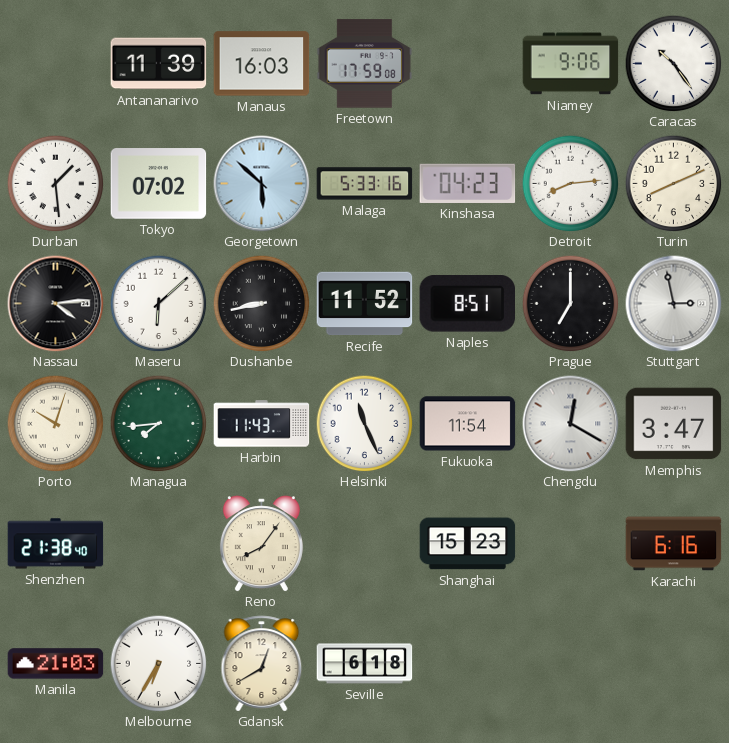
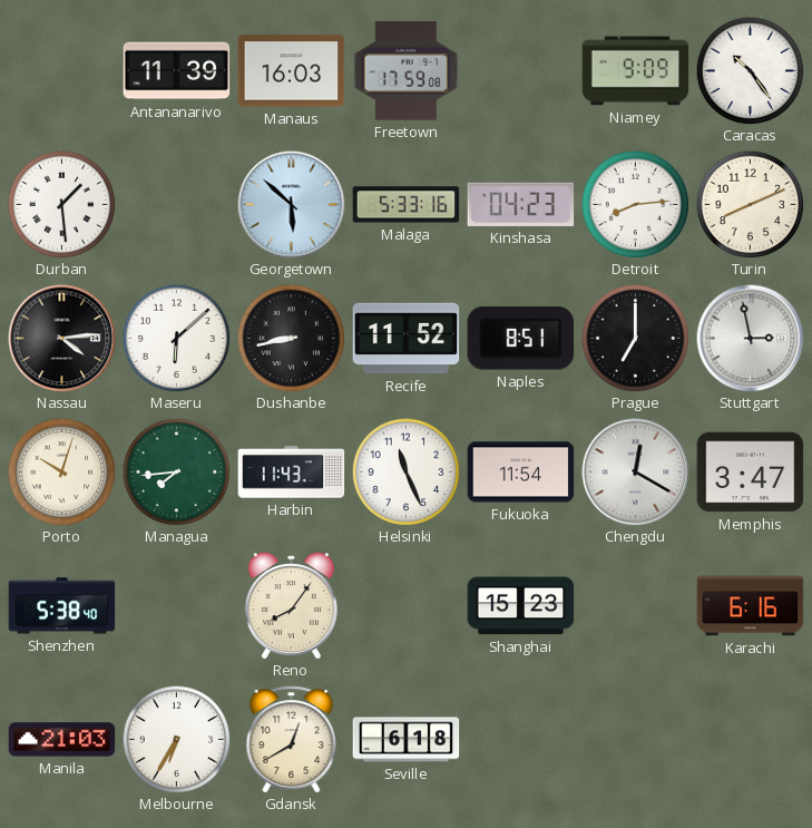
Niamey: 9:06 -> 9:09 (636, 71)
Tokyo: 07:02 -> none (159, 184)
Shenzhen: 21:38 -> 5:38 (62, 606)
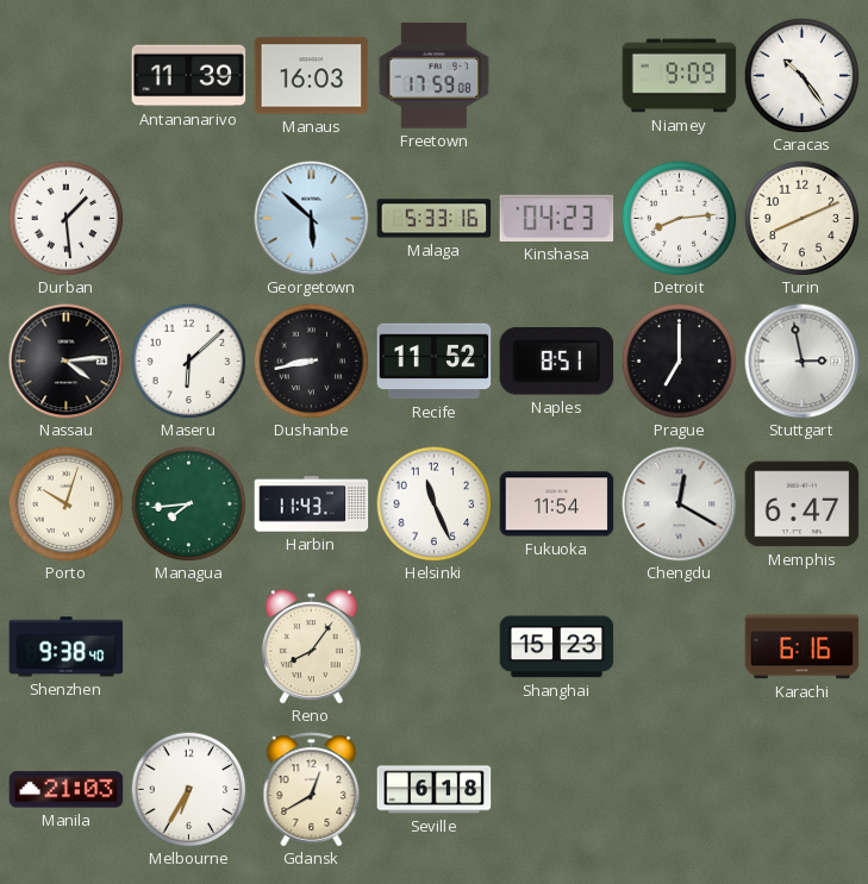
Memphis: 3:47 -> 6:47 (803, 504)
Shenzhen: 5:38 -> 9:38 (67, 647)
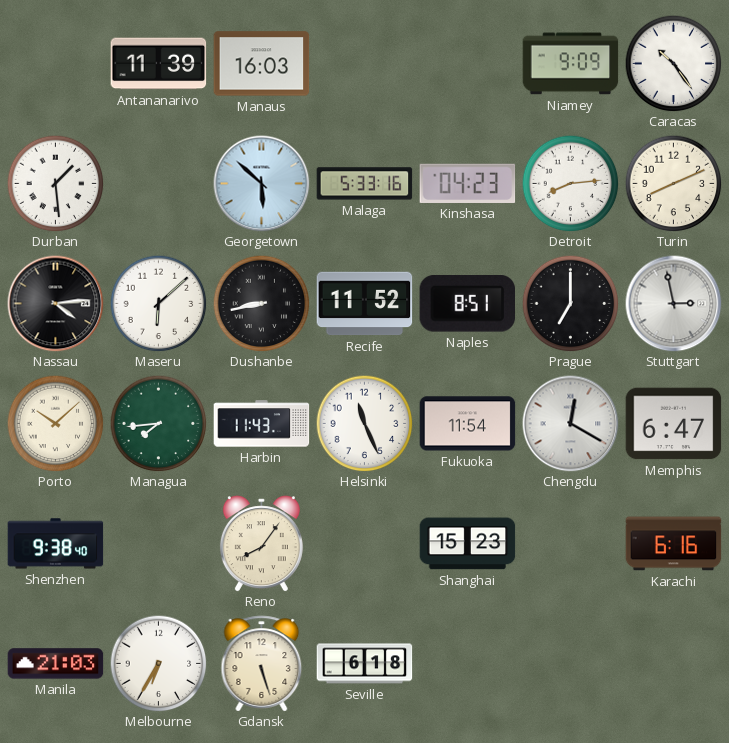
Freetown: 17:59 -> none (435, 76)
Porto: 10:03 -> 10:08 (55, 423)
Gdansk: 12:40 -> 5:27 (262, 664)
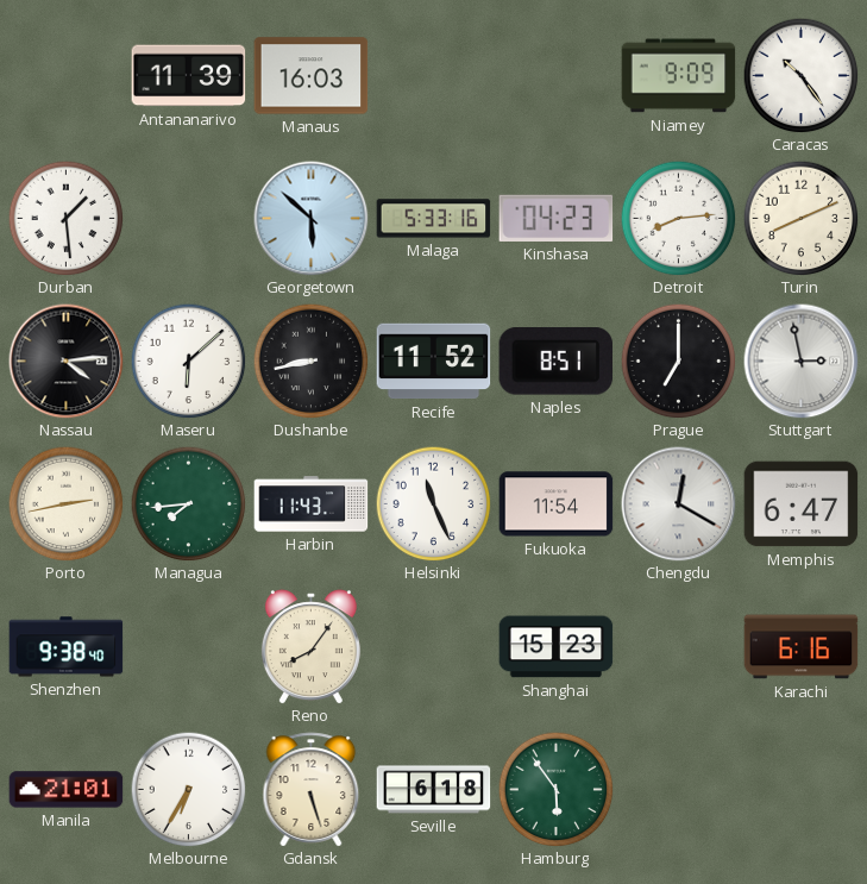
Porto: 10:08 -> 2:43 (65, 503)
Manila: 21:03 -> 21:01 (67, 790)
Hamburg: none -> 5:54 (555, 789)
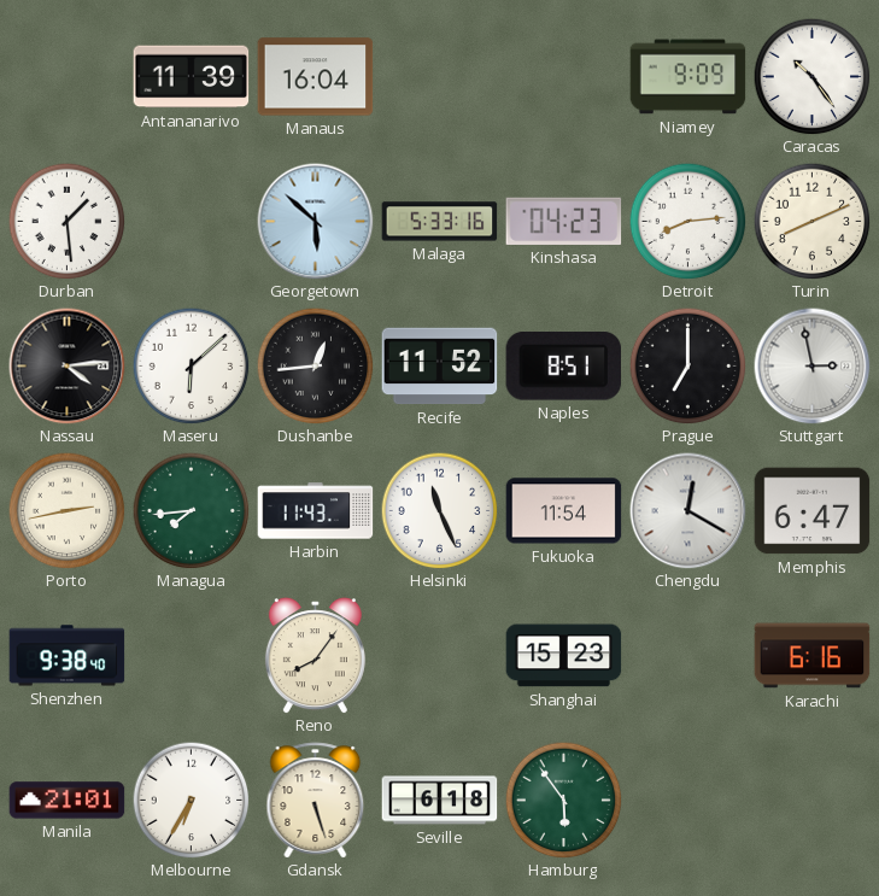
Manaus: 16:03 -> 16:04 (316, 77)
Dushanbe: 8:43 -> 12:44 (315, 365)
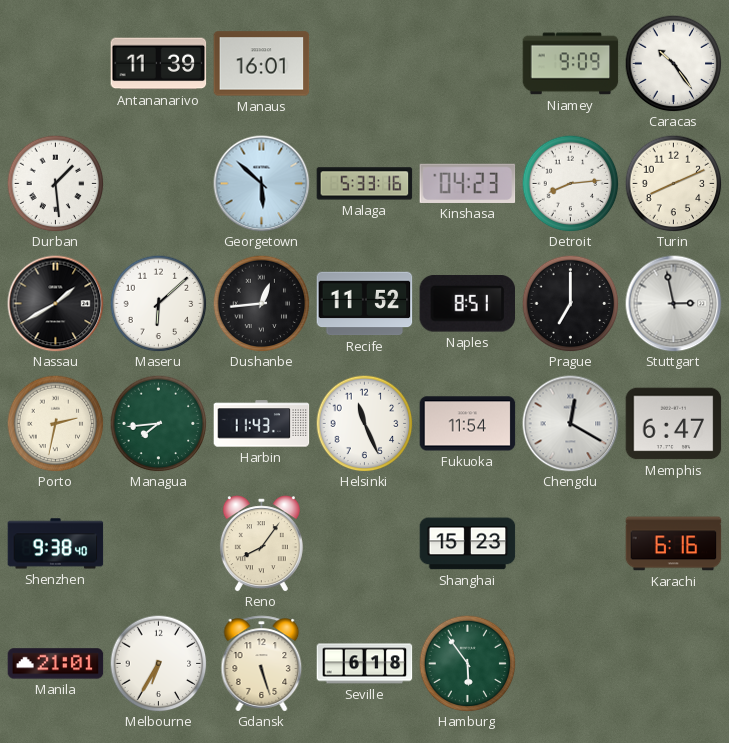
Manaus: 16:04 -> 16:01 (262, 64)
Nassau: 4:14 -> 1:40 (56, 304)
Porto: 2:43 -> 2:32 (55, 423)
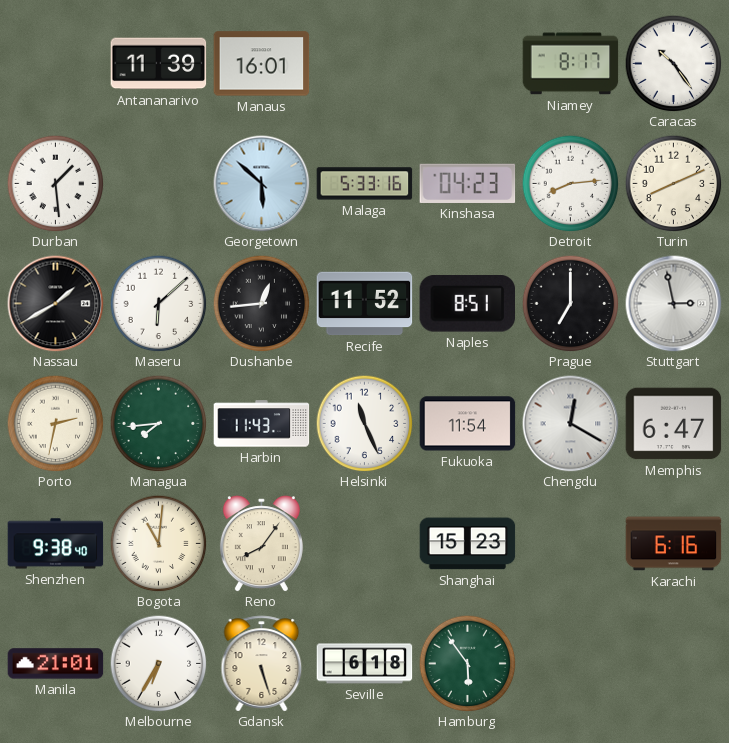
Niamey: 9:09 -> 8:17 (571, 64)
Bogota: none -> 11:01 (158, 543)
